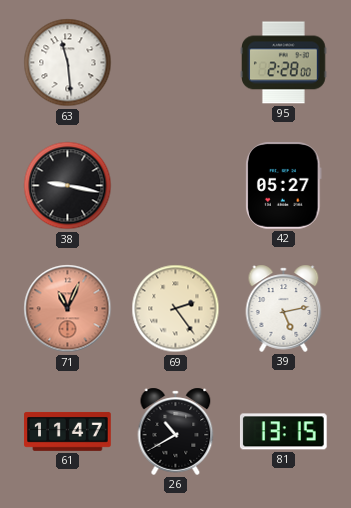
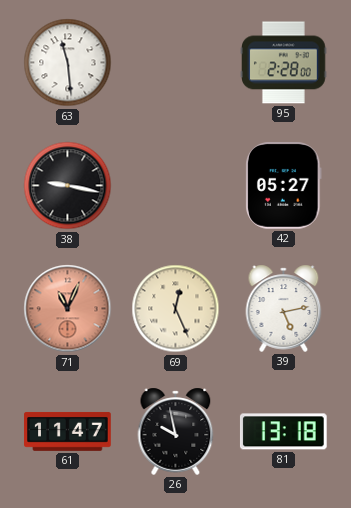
69: 2:24 -> 12:26 (176, 309)
26: 10:40 -> 9:58 (176, 431)
81: 13:15 -> 13:18 (284, 432)
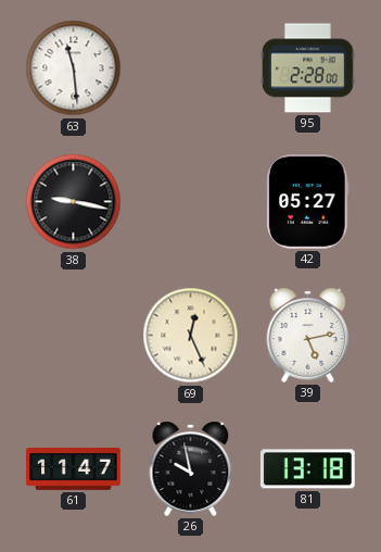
71: 11:04 -> none (68, 309)
